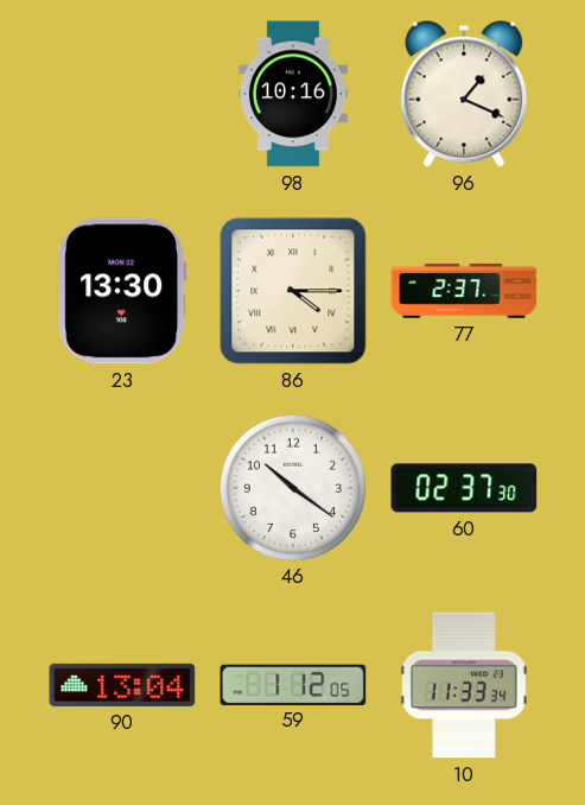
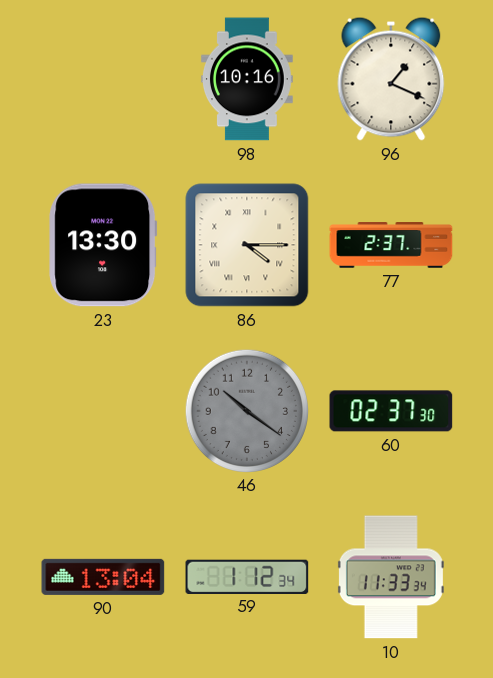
46 dial: white -> grey (246, 410)
59: 1:12:05 -> 1:12:34 (247, 576)
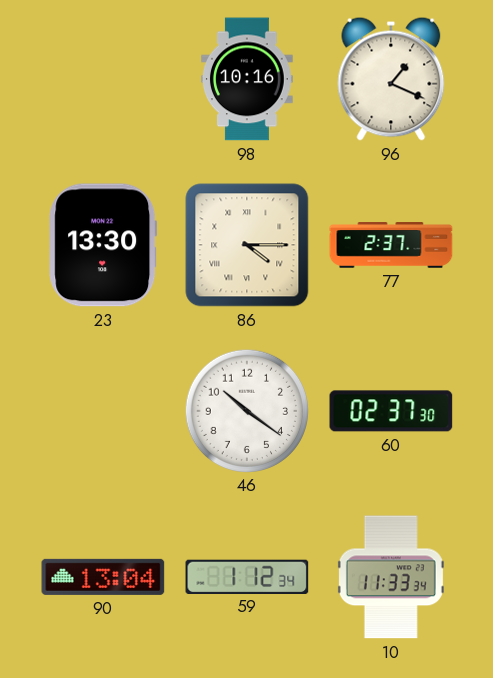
46 dial: grey -> white (246, 410)
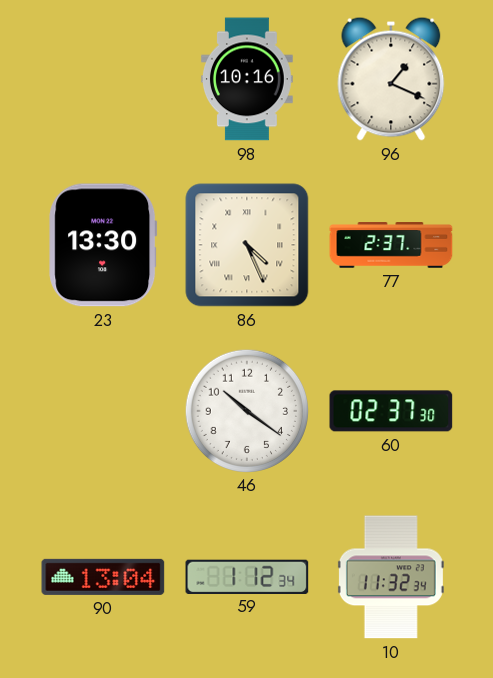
86: 4:15 -> 4:26 (247, 245)
10: 11:33 -> 11:32 (391, 577)
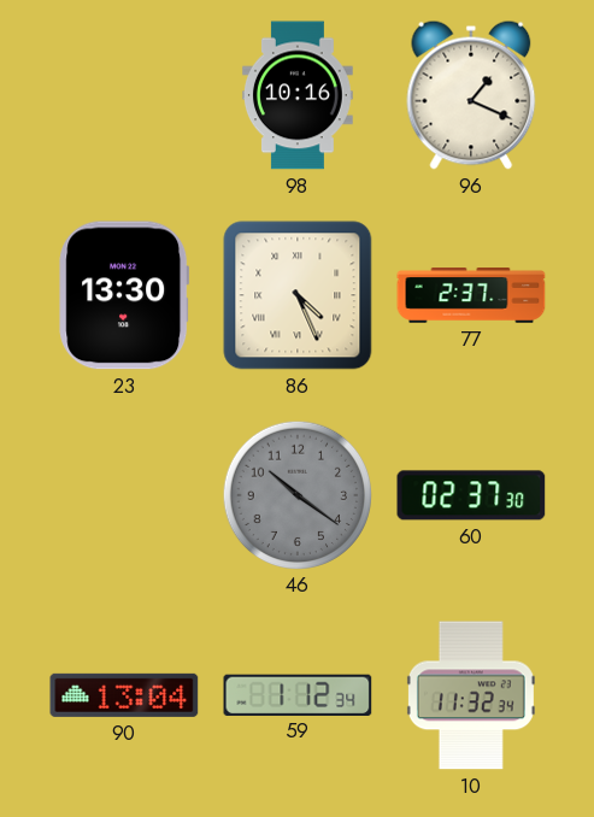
46 dial: white -> grey (296, 494)
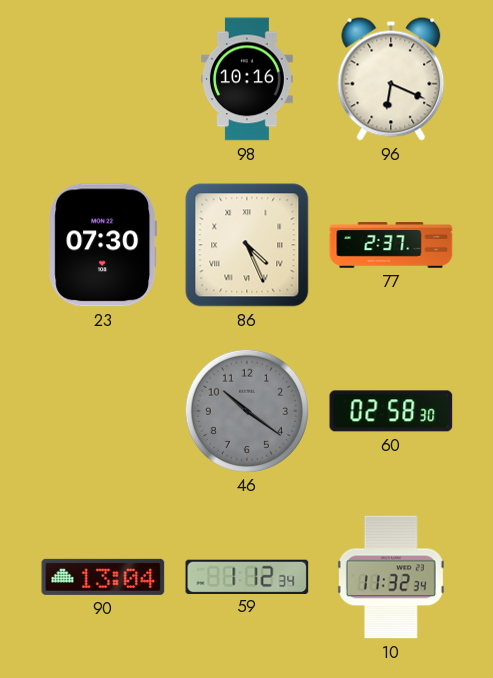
96: 1:19 -> 6:19 (391, 79)
23: 13:30 -> 07:30 (103, 245)
60: 02:37 -> 02:58 (391, 411)
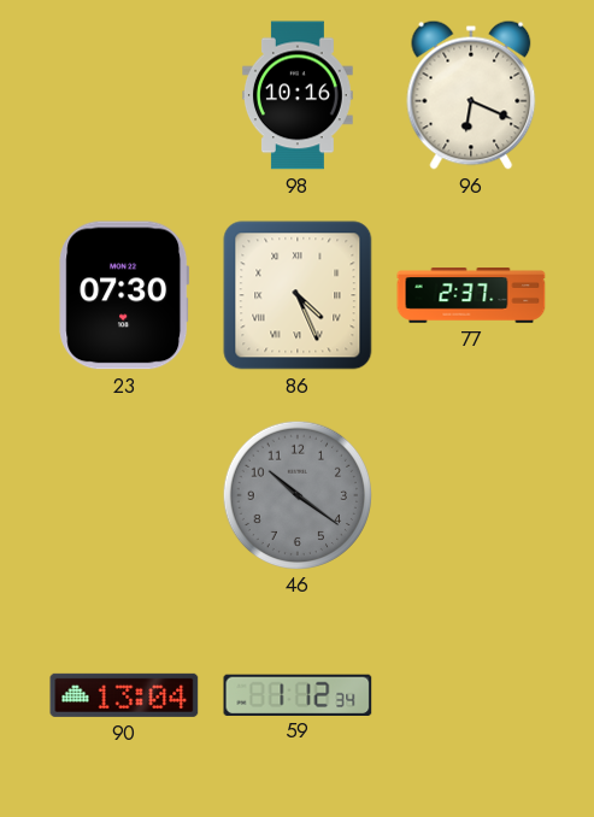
60: 02:58 -> none (391, 411)
10: 11:32 -> none (391, 577)
